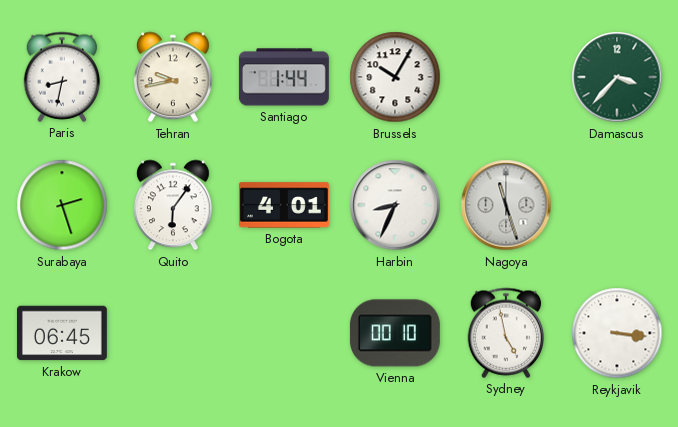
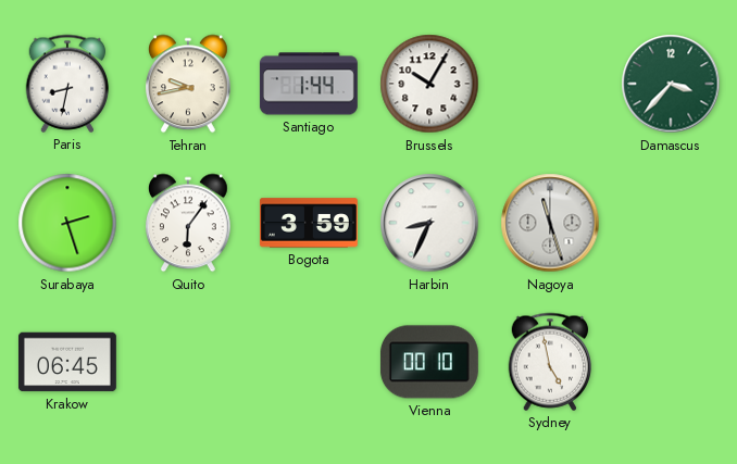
Bogota: 4:01 -> 3:59 (309, 223)
Reykjavik: 3:16 -> none (617, 333)
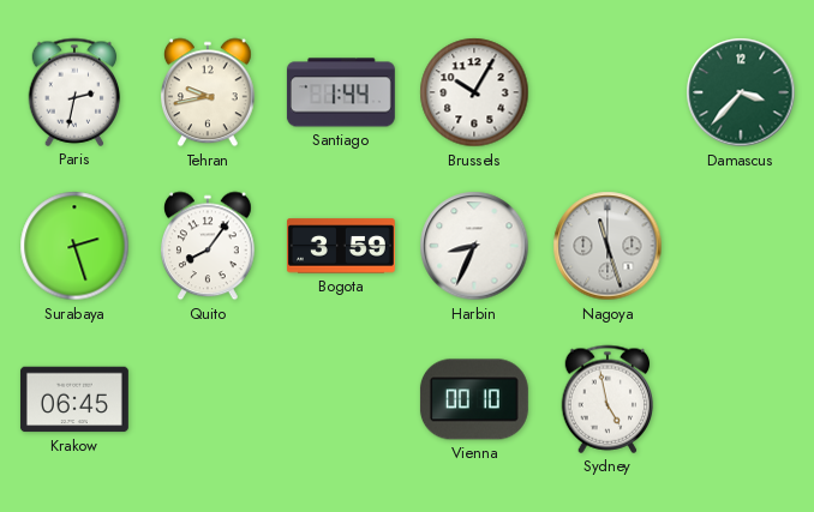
Paris: 8:32 -> 2:32 (74, 92)
Quito: 6:06 -> 8:06 (209, 246)
